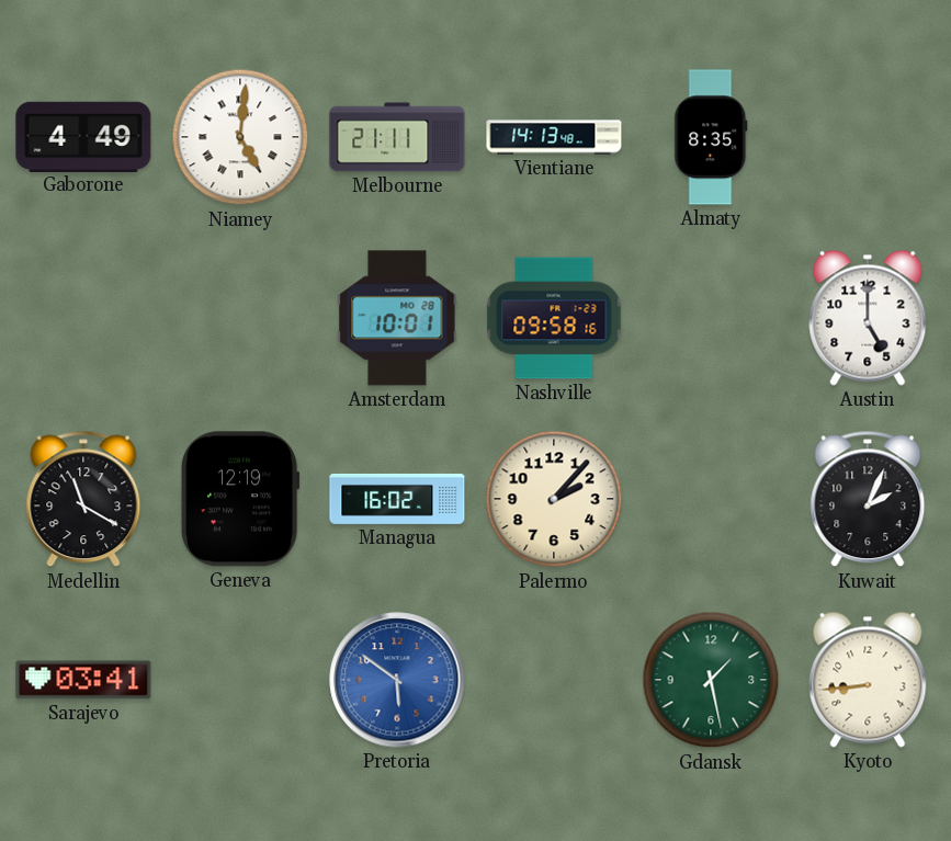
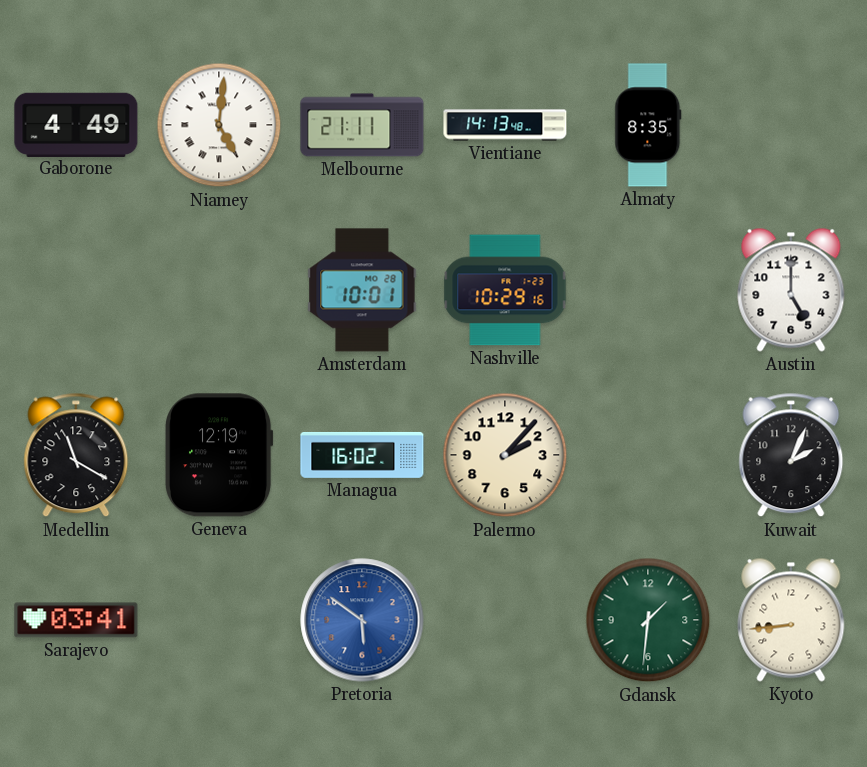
Nashville: 09:58 -> 10:29 (505, 290)
Gdansk: 1:28 -> 1:31 (648, 620)
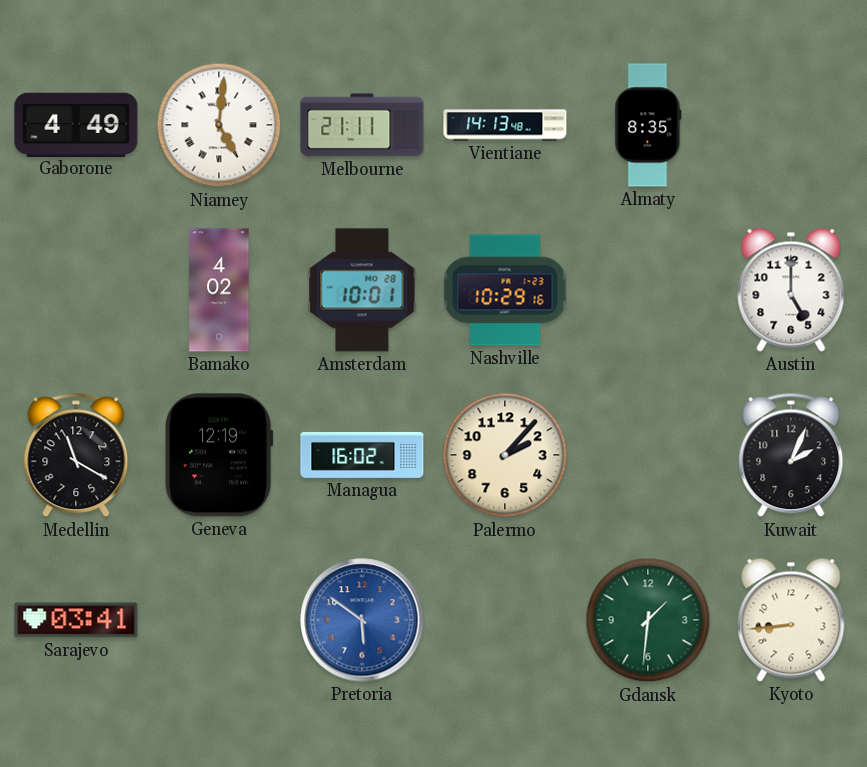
Bamako: none -> 4:02 (219, 290)
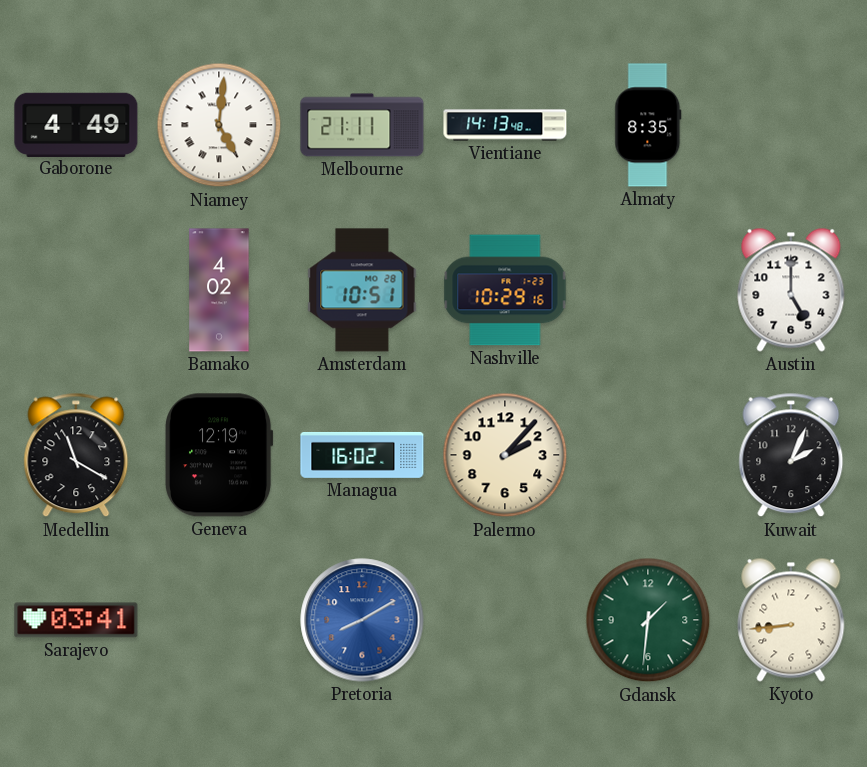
Amsterdam: 10:01 -> 10:51 (362, 290)
Pretoria: 5:51 -> 8:10 (362, 620)
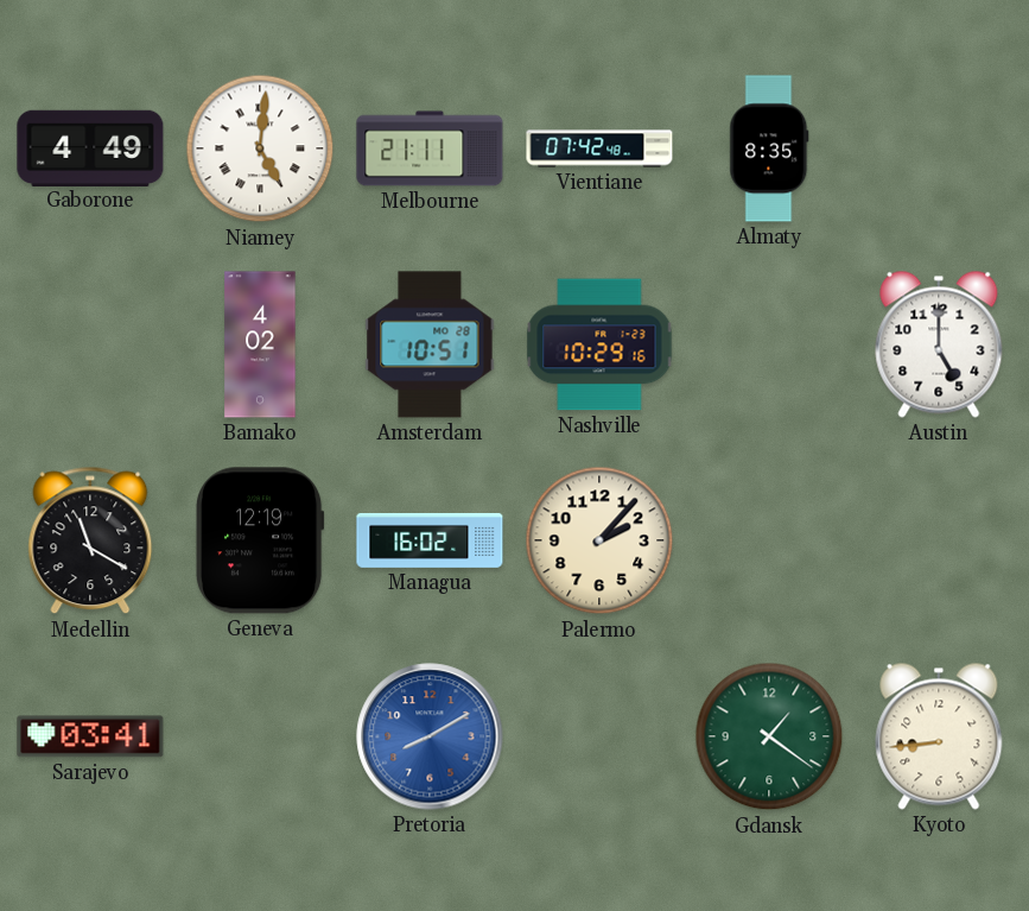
Vientiane: 14:13 -> 07:42 (599, 148)
Kuwait: 2:04 -> none (791, 455)
Gdansk: 1:31 -> 1:21 (769, 736)
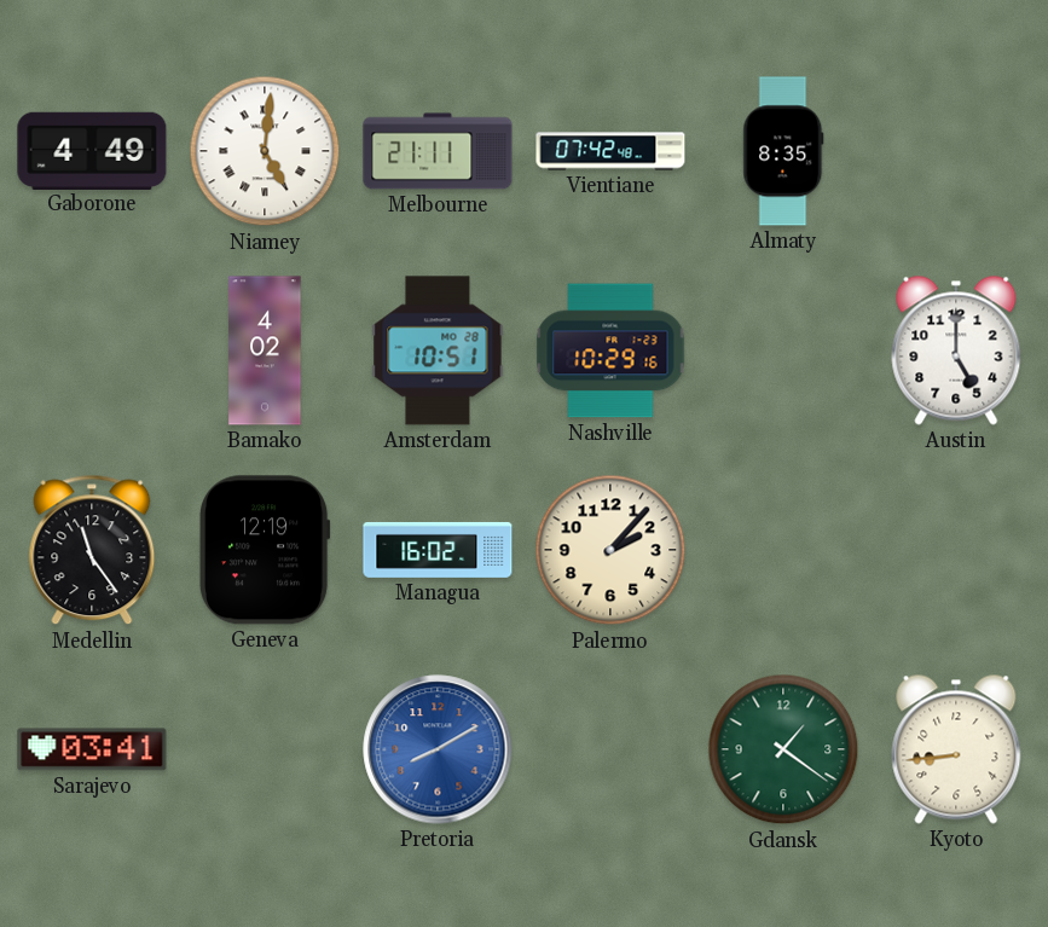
Medellin: 11:20 -> 11:24 (92, 550)
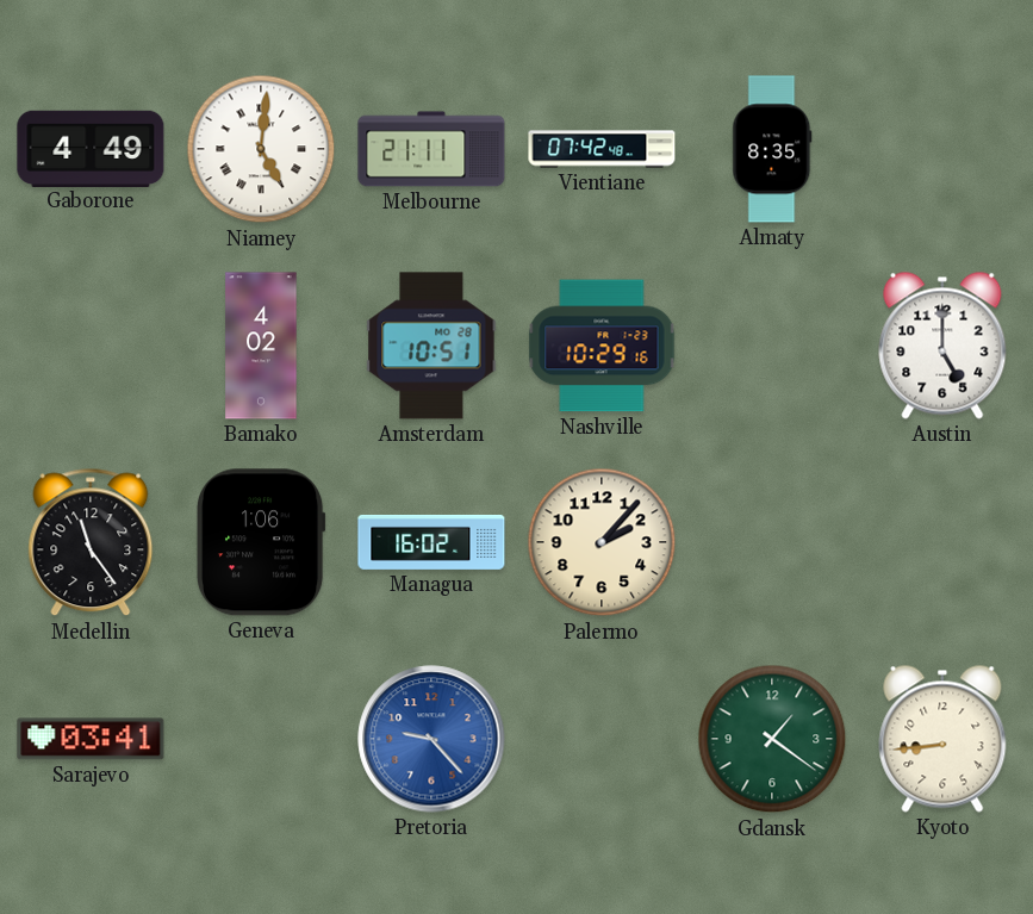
Geneva: 12:19 -> 1:06 (261, 542)
Pretoria: 8:10 -> 9:23 (431, 739)
